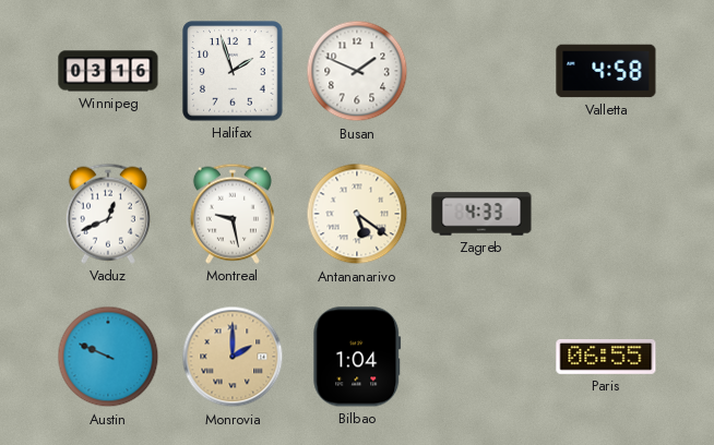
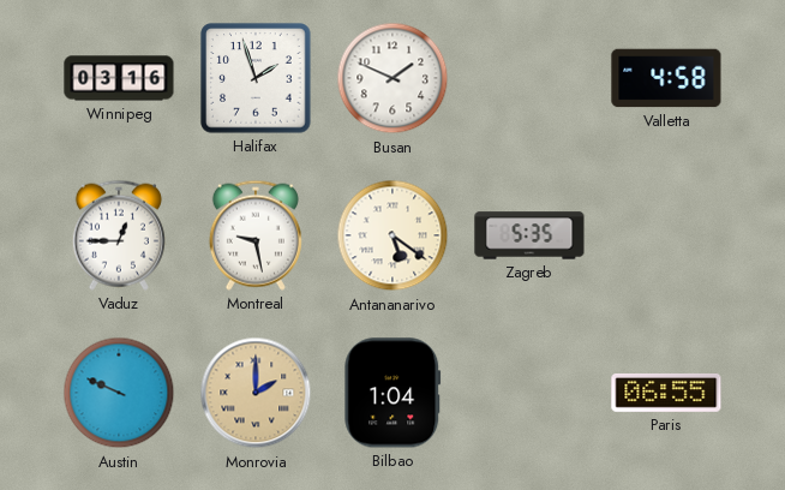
Vaduz: 12:41 -> 12:45 (119, 235)
Zagreb: 4:33 -> 5:35 (529, 235)
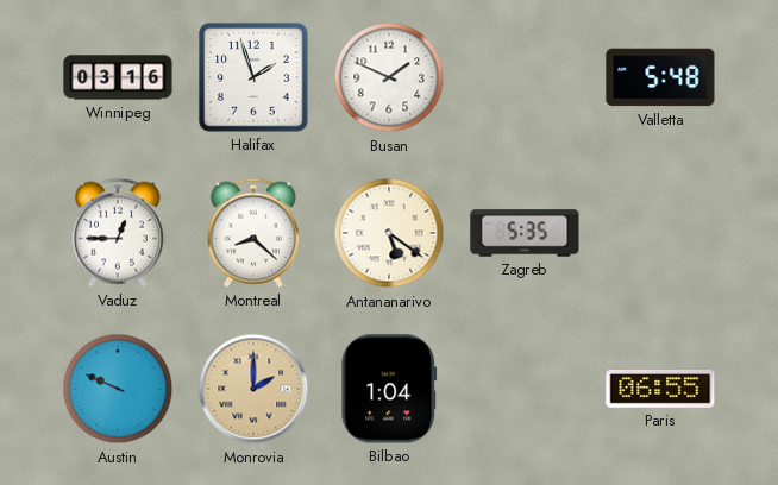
Valletta: 4:58 -> 5:48 (660, 77)
Montreal: 9:28 -> 8:22 (253, 233)
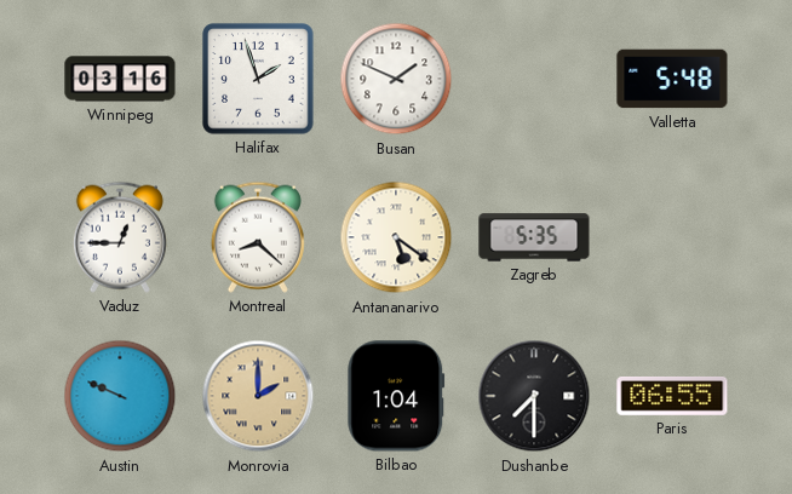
Dushanbe: none -> 7:30 (534, 396)
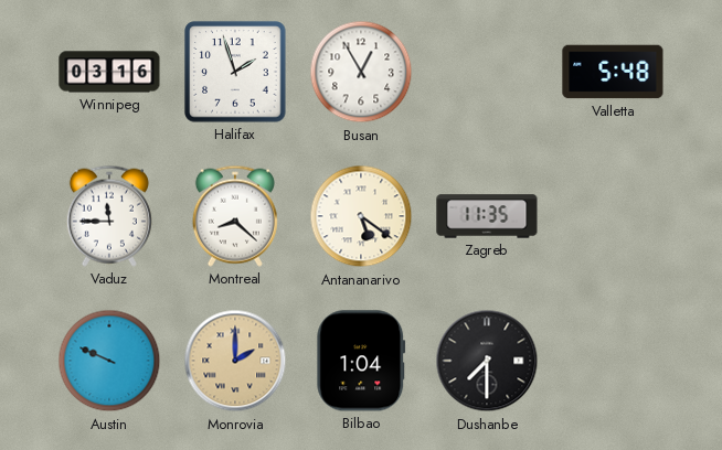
Busan: 1:49 -> 12:55 (361, 72)
Vaduz: 12:45 -> 11:45 (109, 216)
Zagreb: 5:35 -> 11:35 (487, 216)
Paris: 06:55 -> none (672, 396)
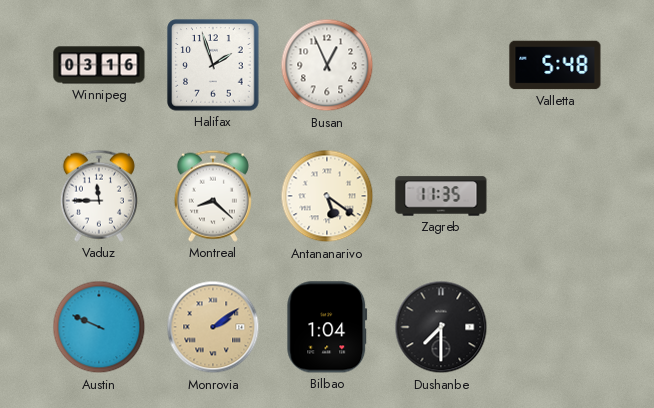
Busan: 12:55 -> 12:56 (327, 65)
Monrovia: 2:00 -> 2:09 (213, 327)
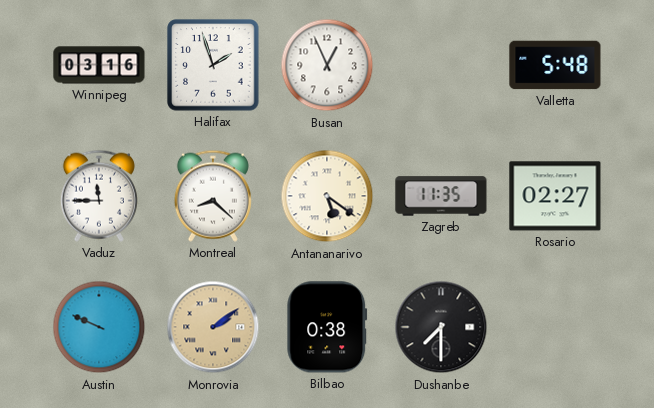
Rosario: none -> 02:27 (555, 196)
Bilbao: 1:04 -> 0:38 (327, 327)
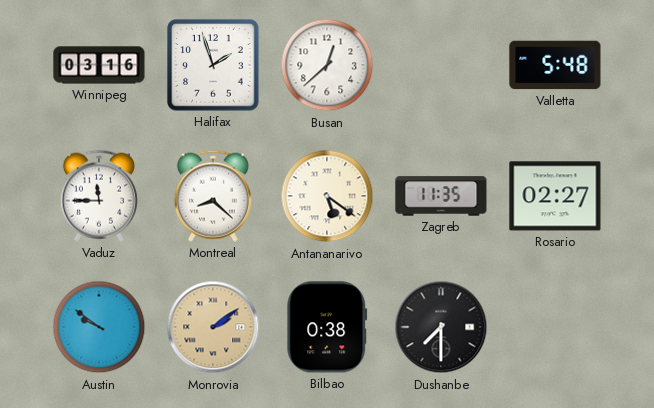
Busan: 12:56 -> 12:38 (327, 65)
Austin: 9:49 -> 9:51 (99, 327)
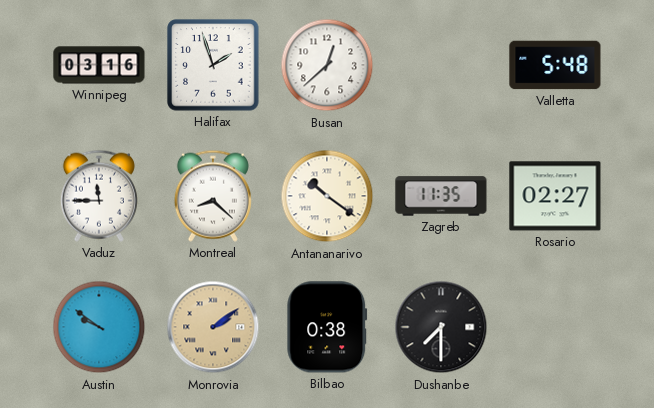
Antananarivo: 5:21 -> 10:21 (327, 196)
